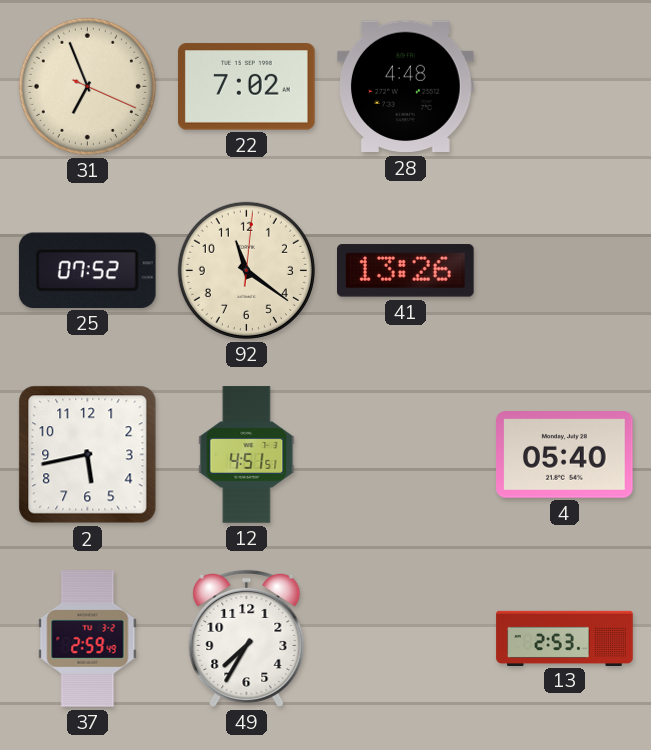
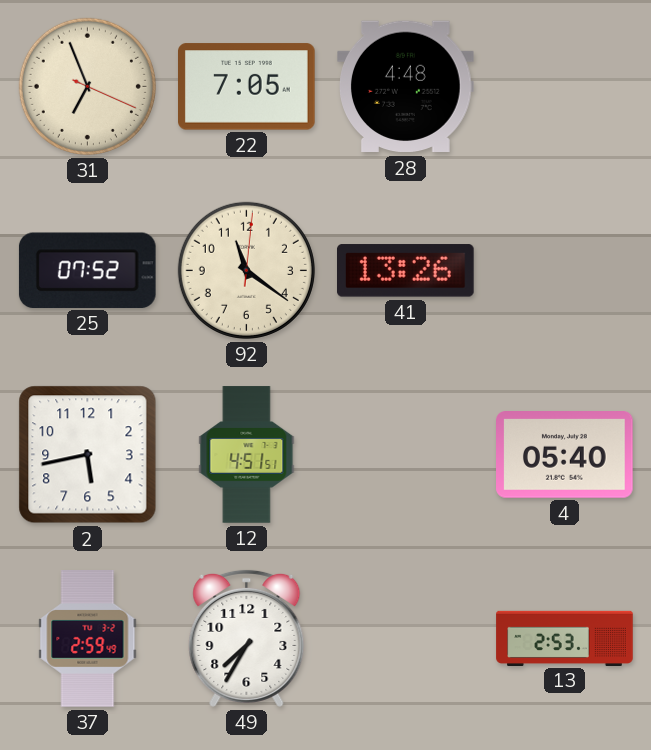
22: 7:02 -> 7:05 (247, 87)
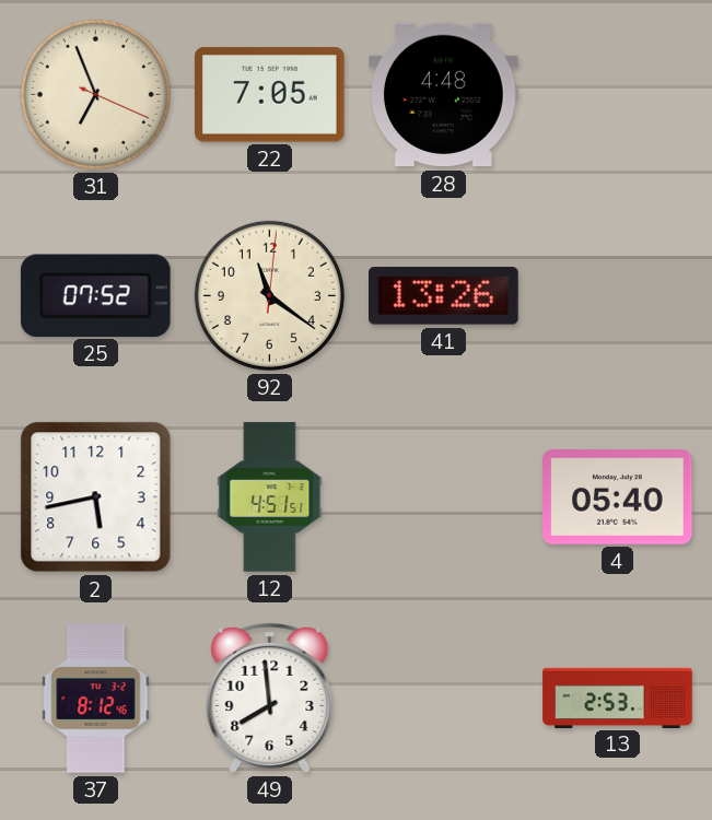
37: 2:59 -> 8:12 (96, 699)
49: 7:35 -> 7:59 (270, 698)
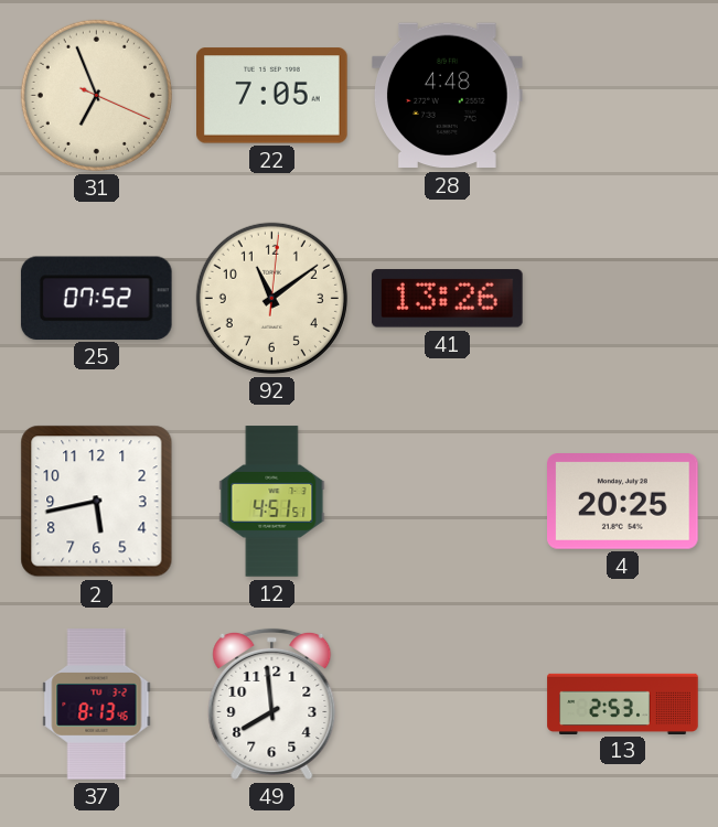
92: 11:21 -> 11:09 (271, 298)
4: 05:40 -> 20:25 (623, 502)
37: 8:12 -> 8:13 (97, 705)
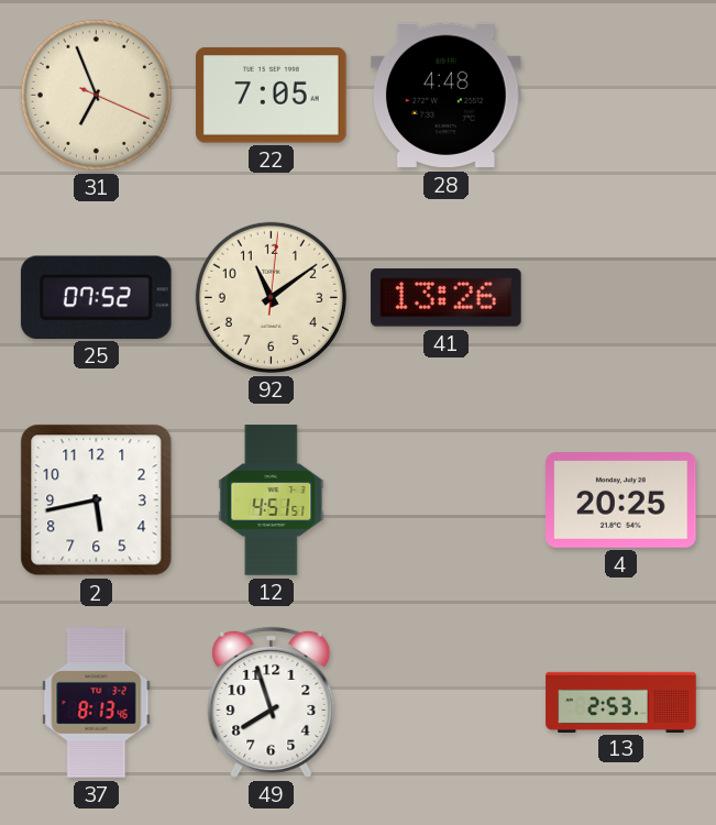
49: 7:59 -> 7:57 (272, 702)
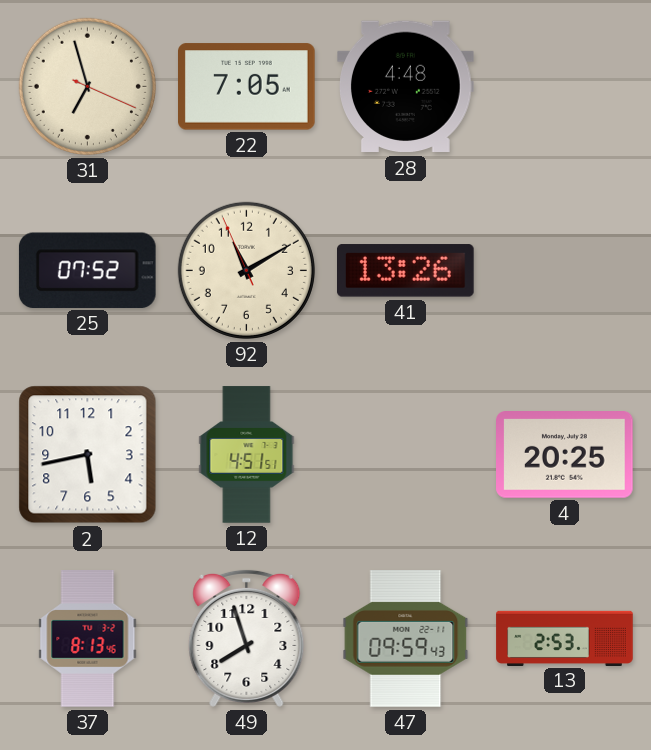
31: 6:56 -> 6:57 (87, 86)
92: 11:09:01 -> 11:09:56 (246, 270)
47: none -> 09:59 (406, 639)
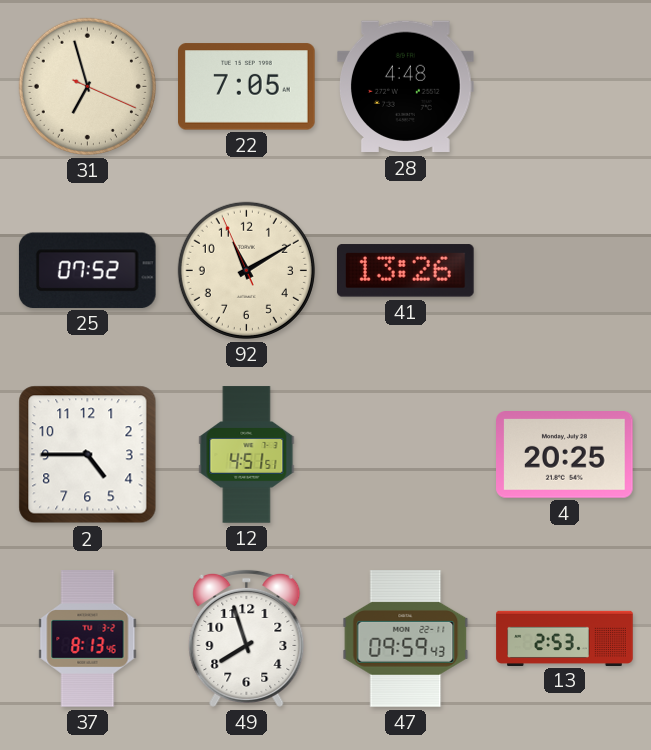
2: 5:43 -> 4:45 (88, 455)
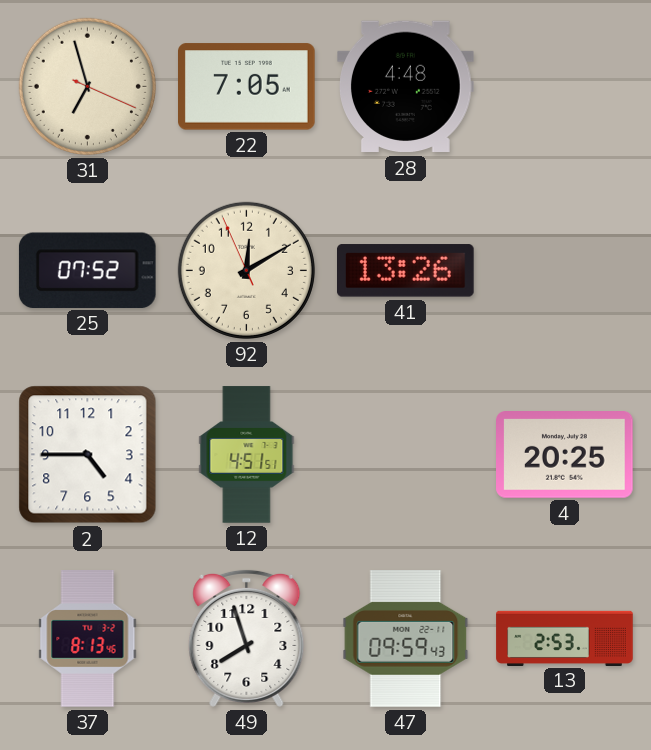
92: 11:09 -> 12:09 (246, 270)
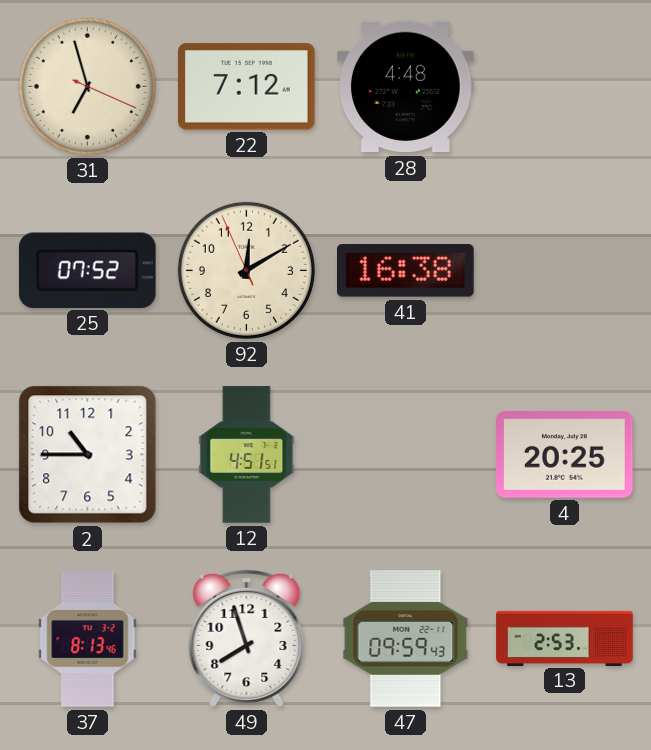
22: 7:05 -> 7:12 (247, 87)
41: 13:26 -> 16:38 (406, 271)
2: 4:45 -> 10:45 (88, 455)
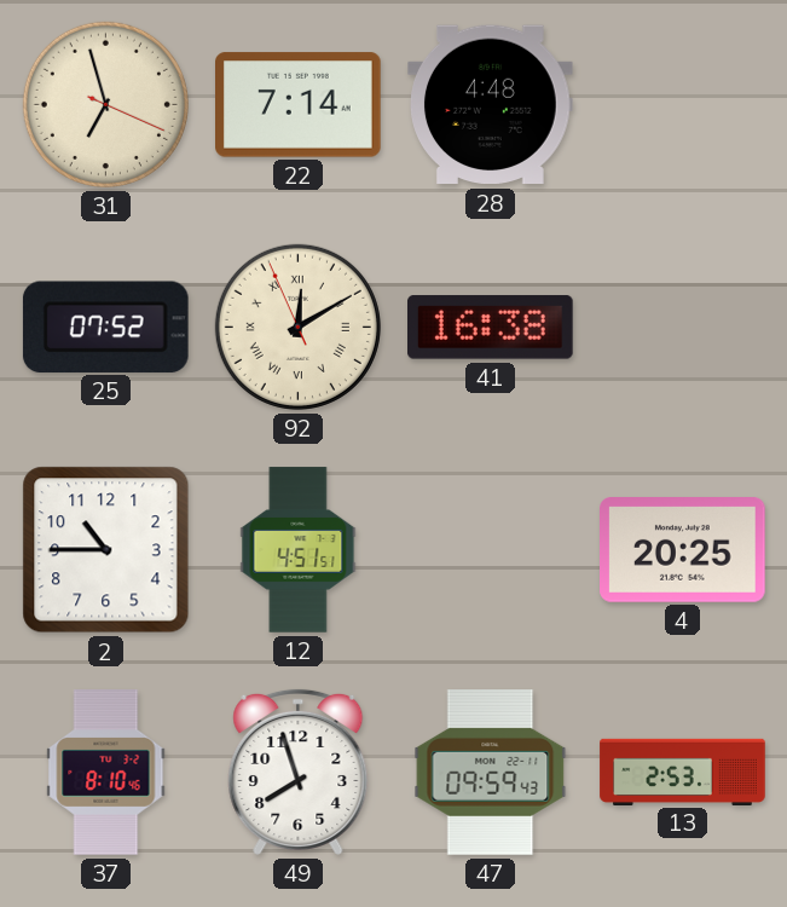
22: 7:12 -> 7:14 (299, 105)
92 numerals: Arabic -> Roman (297, 327)
37: 8:13 -> 8:10 (106, 773)
